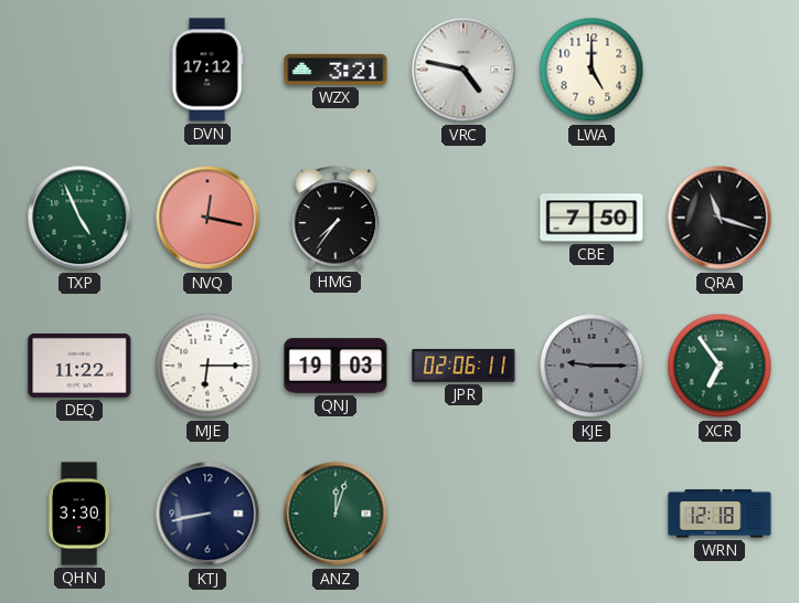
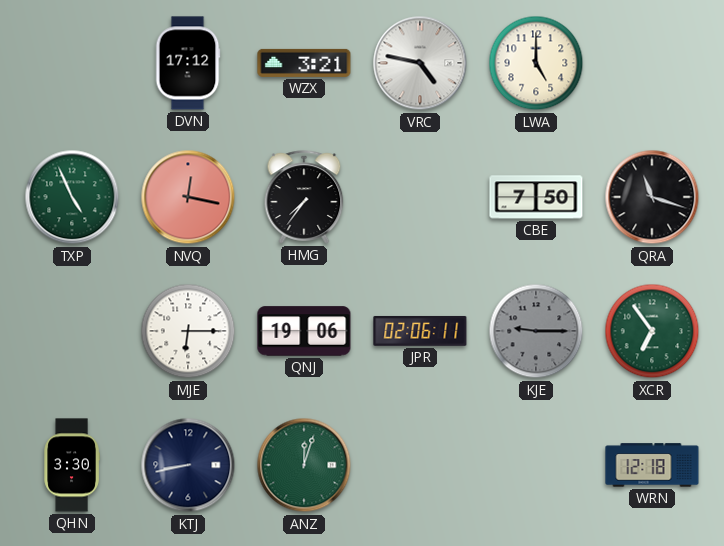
DEQ: 11:22 -> none (79, 366)
QNJ: 19:03 -> 19:06 (304, 331)
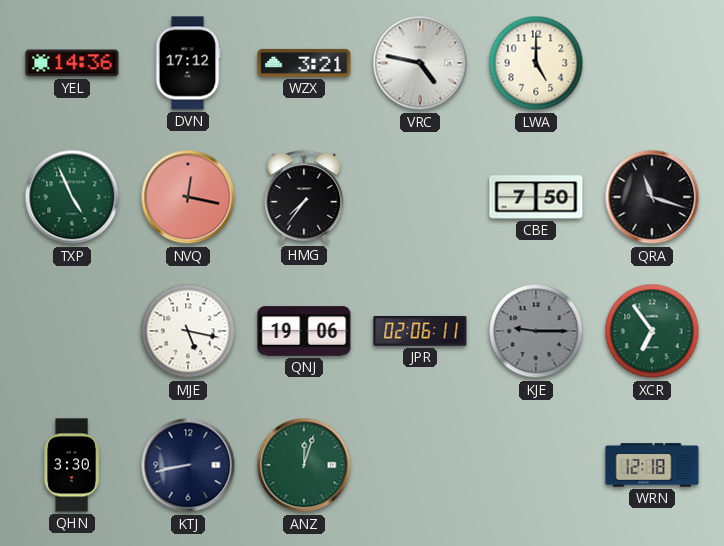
YEL: none -> 14:36 (72, 63)
MJE: 6:15 -> 5:17 (188, 331)
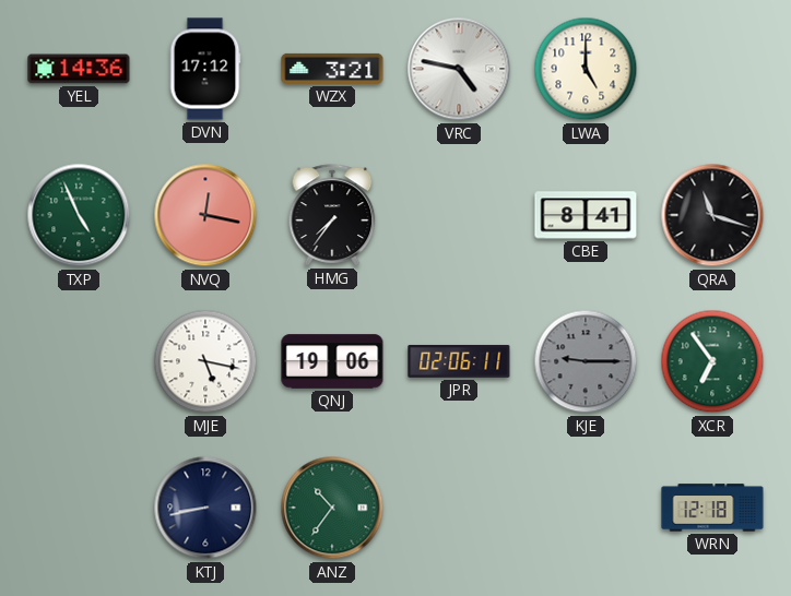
CBE: 7:50 -> 8:41 (586, 215)
QHN: 3:30 -> none (72, 465)
ANZ: 12:03 -> 10:36 (332, 508)
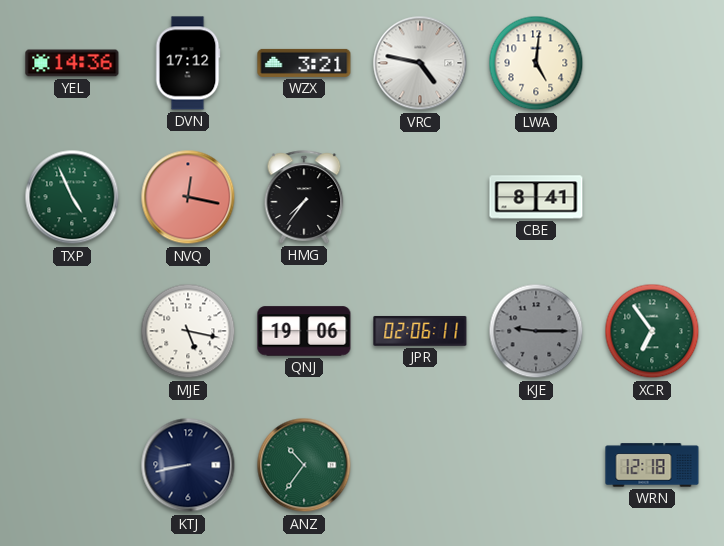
LWA: 5:00 -> 5:01 (536, 63)
QRA: 11:18 -> none (712, 215)
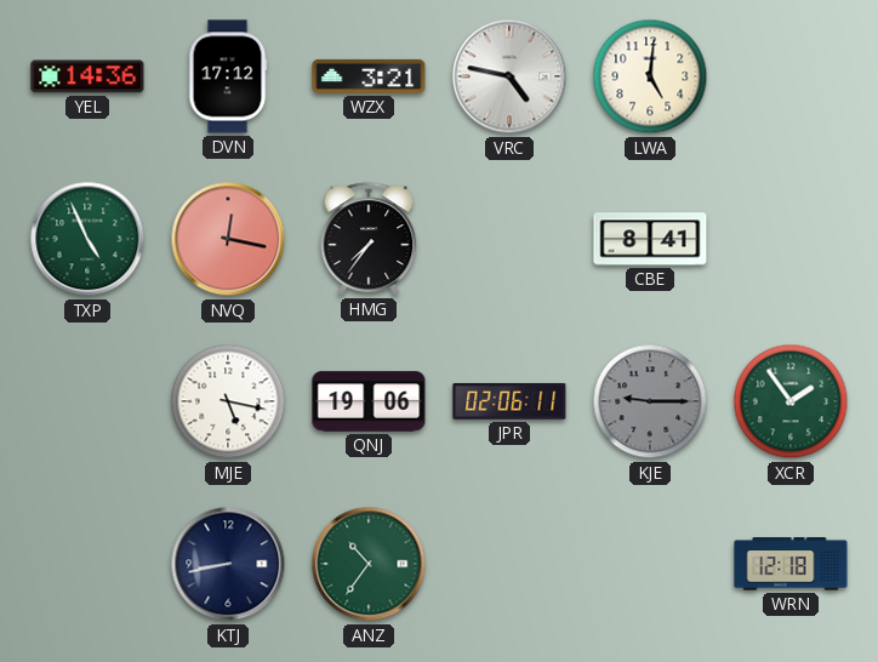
XCR: 6:54 -> 1:54 (791, 401)
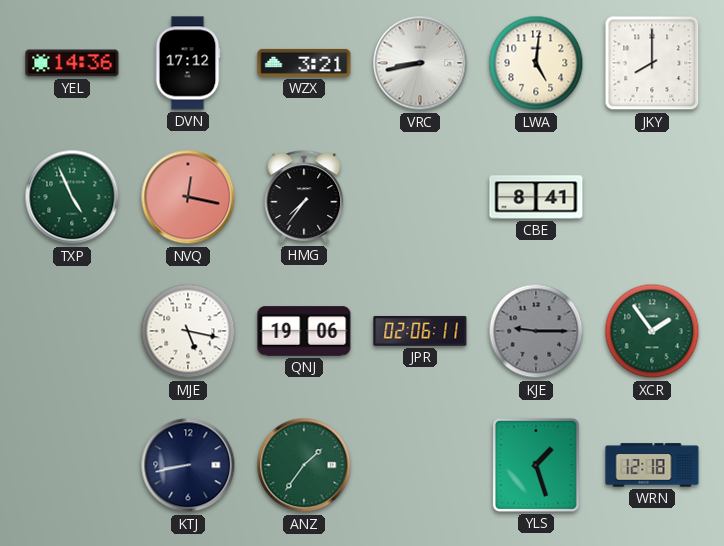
VRC: 4:47 -> 8:43 (420, 63)
JKY: none -> 8:00 (652, 63)
ANZ: 10:36 -> 1:36 (304, 465)
YLS: none -> 1:27 (536, 465)
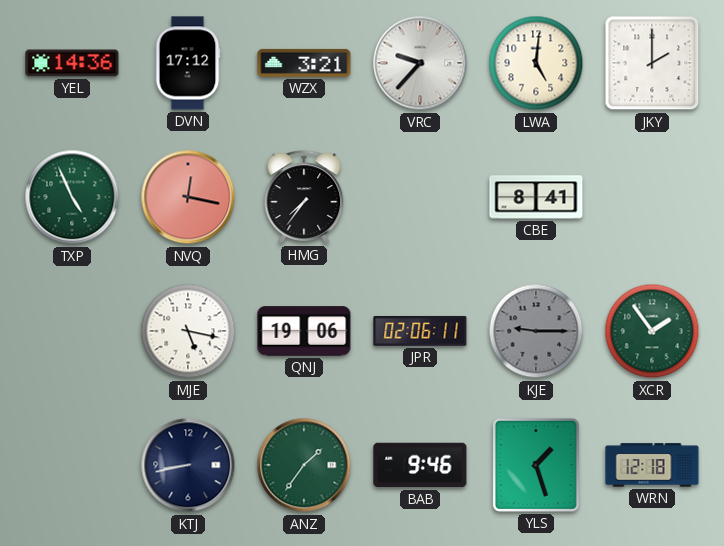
VRC: 8:43 -> 9:37 (420, 63)
JKY: 8:00 -> 2:00 (652, 63)
BAB: none -> 9:46 (420, 465)
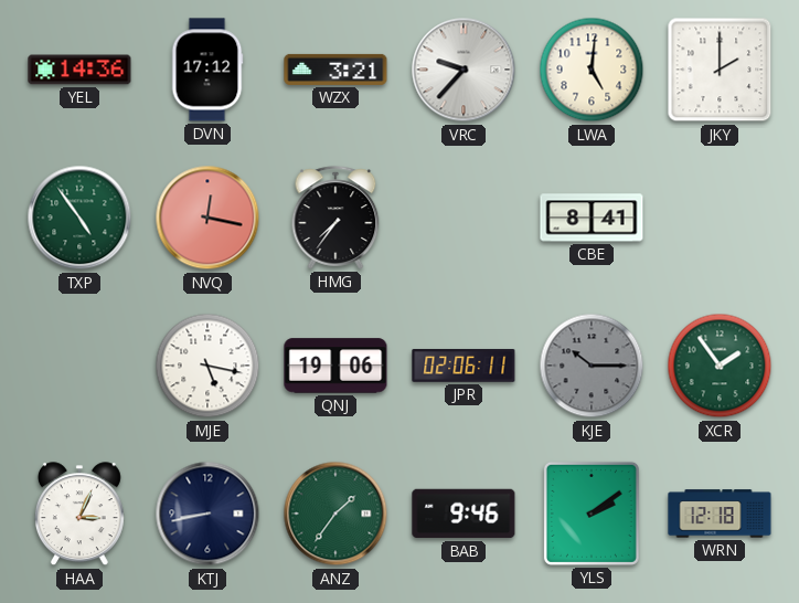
TXP: 4:56 -> 4:54 (79, 218)
KJE: 9:15 -> 10:15 (592, 366)
HAA: none -> 3:04 (79, 515)
YLS: 1:27 -> 2:09 (592, 514)
